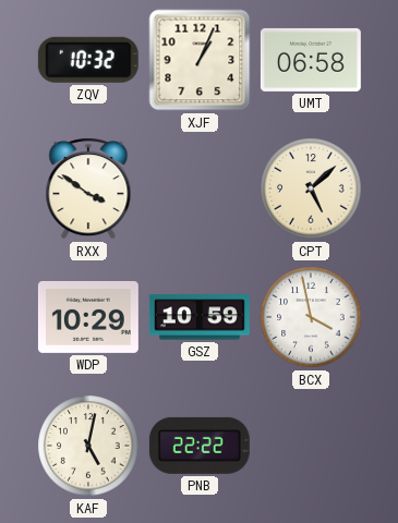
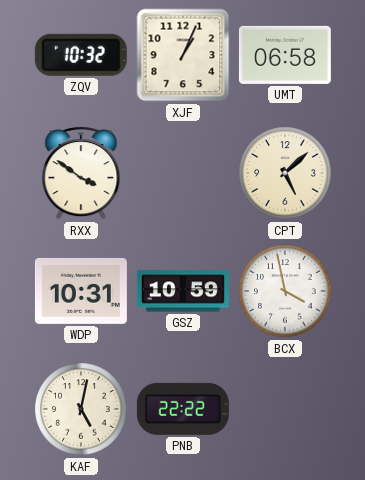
WDP: 10:29 -> 10:31 (81, 291)
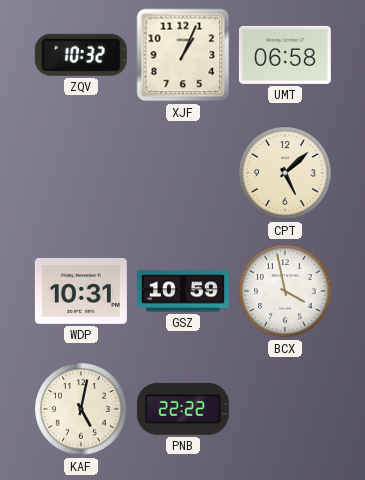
RXX: 3:51 -> none (81, 173)
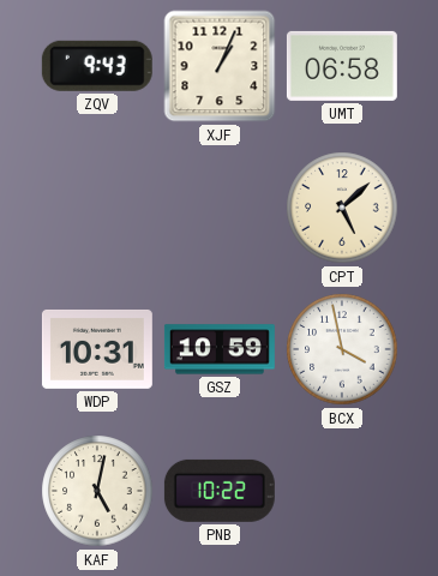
ZQV: 10:32 -> 9:43 (97, 66)
PNB: 22:22 -> 10:22 (220, 491)
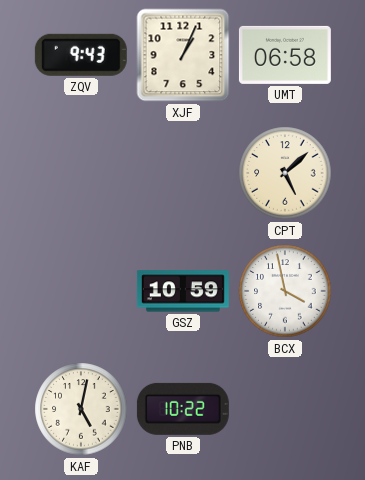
WDP: 10:31 -> none (97, 349)
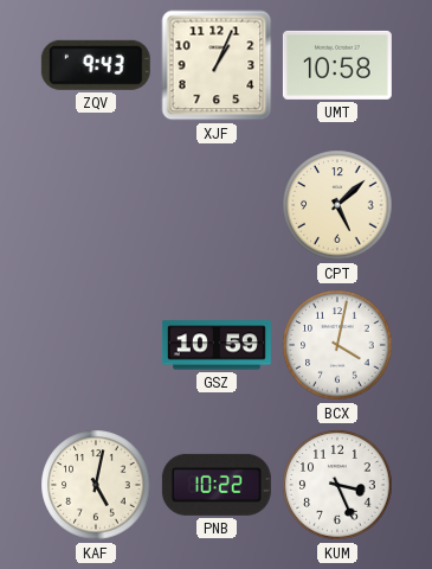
UMT: 06:58 -> 10:58 (337, 65)
BCX: 3:58 -> 4:02 (337, 345)
KUM: none -> 3:26 (337, 485)
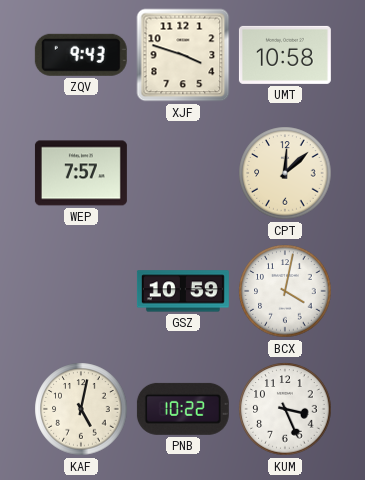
XJF: 1:04 -> 3:48 (183, 55)
WEP: none -> 7:57 (81, 173)
CPT: 5:08 -> 12:08 (285, 173)
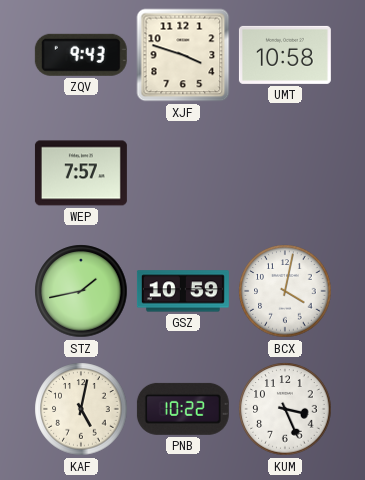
CPT: 12:08 -> none (285, 173)
STZ: none -> 1:43 (81, 291)
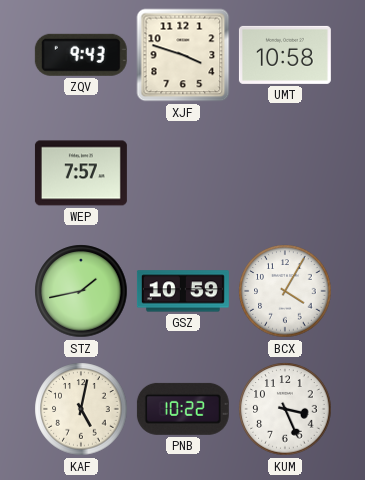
BCX: 4:02 -> 4:05 (285, 291)
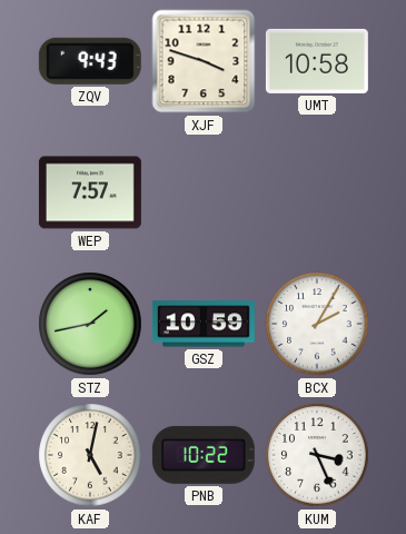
BCX: 4:05 -> 2:05 (317, 324)
